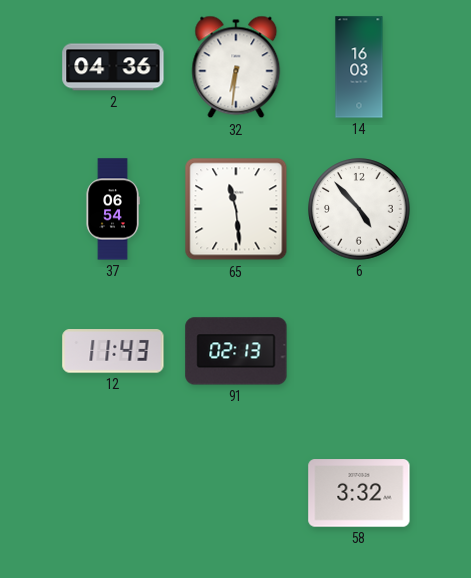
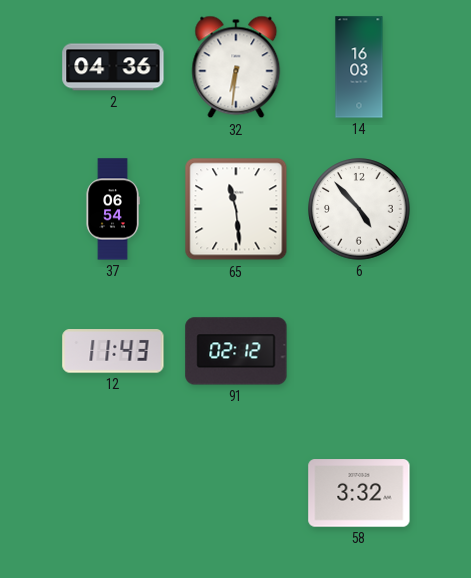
91: 02:13 -> 02:12 (236, 351)
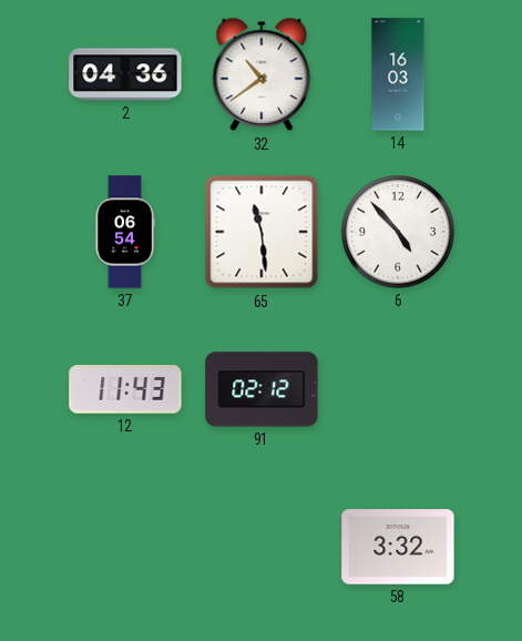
32: 6:31 -> 10:39 (262, 74)
